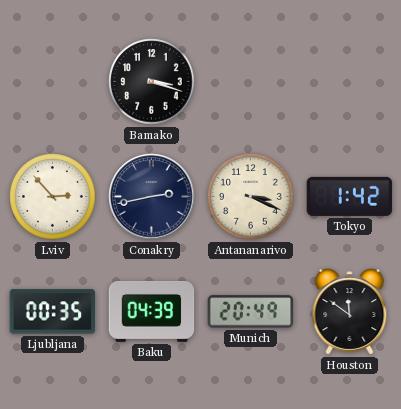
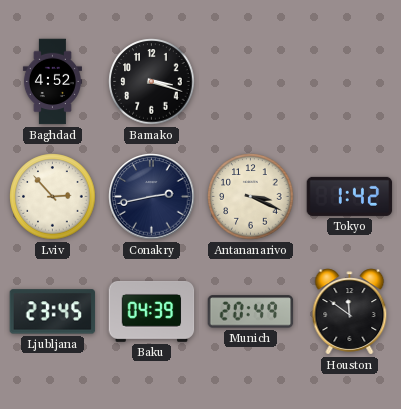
Baghdad: none -> 4:52 (52, 82)
Ljubljana: 00:35 -> 23:45 (53, 312)
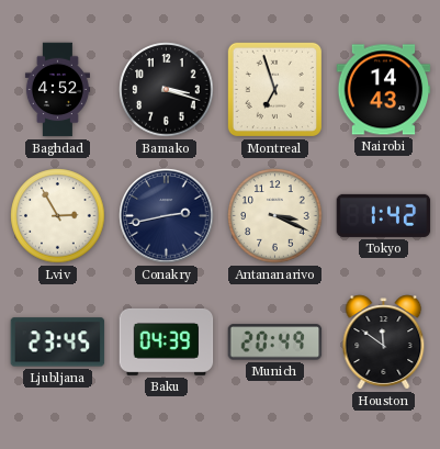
Montreal: none -> 6:57 (274, 89)
Nairobi: none -> 14:43 (384, 90)
Lviv: 2:53 -> 2:55 (58, 216)
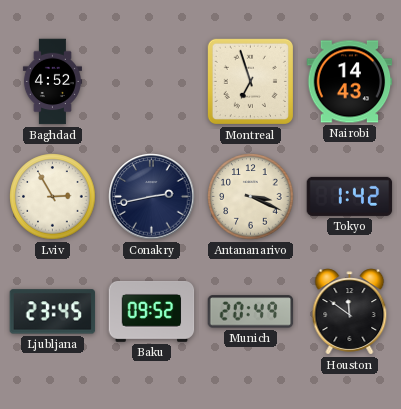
Bamako: 3:18 -> none (167, 90)
Baku: 04:39 -> 09:52 (152, 311)
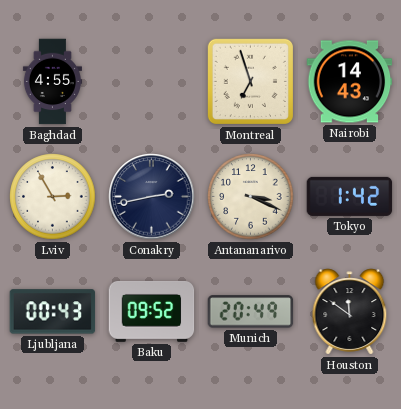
Baghdad: 4:52 -> 4:55 (52, 82)
Ljubljana: 23:45 -> 00:43 (53, 312)
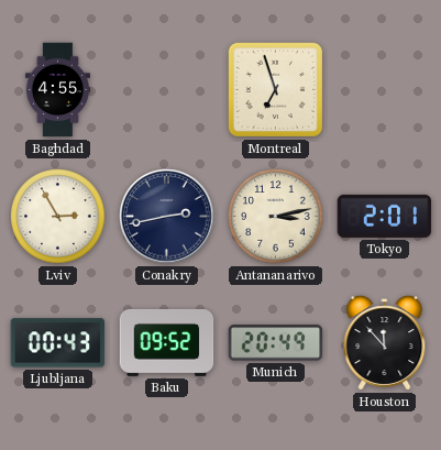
Nairobi: 14:43 -> none (350, 82)
Antananarivo: 3:19 -> 3:13 (276, 217)
Tokyo: 1:42 -> 2:01 (385, 216)
Houston: 11:51 -> 11:53 (385, 343)
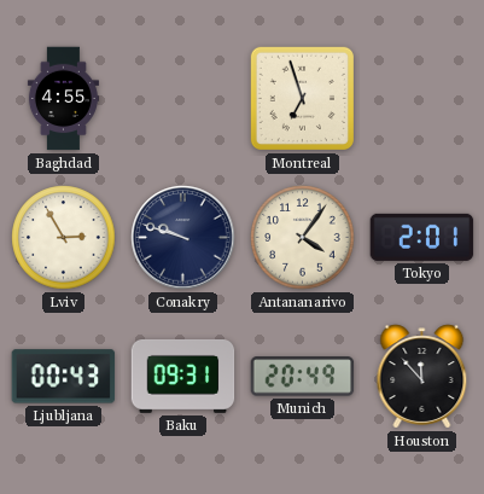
Conakry: 2:43 -> 9:48 (183, 238)
Antananarivo: 3:13 -> 4:06 (303, 238)
Baku: 09:52 -> 09:31 (183, 376)
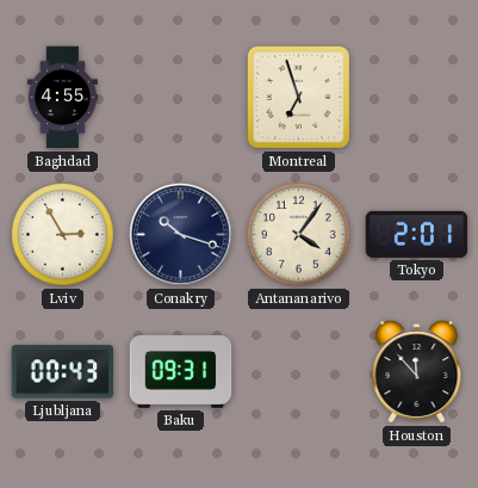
Conakry: 9:48 -> 10:18 (181, 235)
Munich: 20:49 -> none (303, 377)
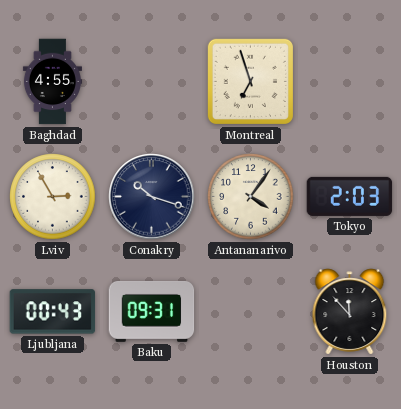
Tokyo: 2:01 -> 2:03 (350, 196)
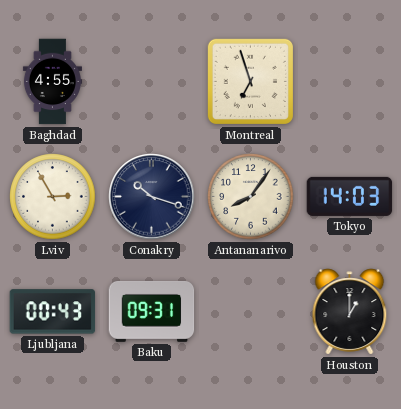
Antananarivo: 4:06 -> 8:06 (251, 197)
Tokyo: 2:03 -> 14:03 (350, 196)
Houston: 11:53 -> 1:00 (350, 312)
